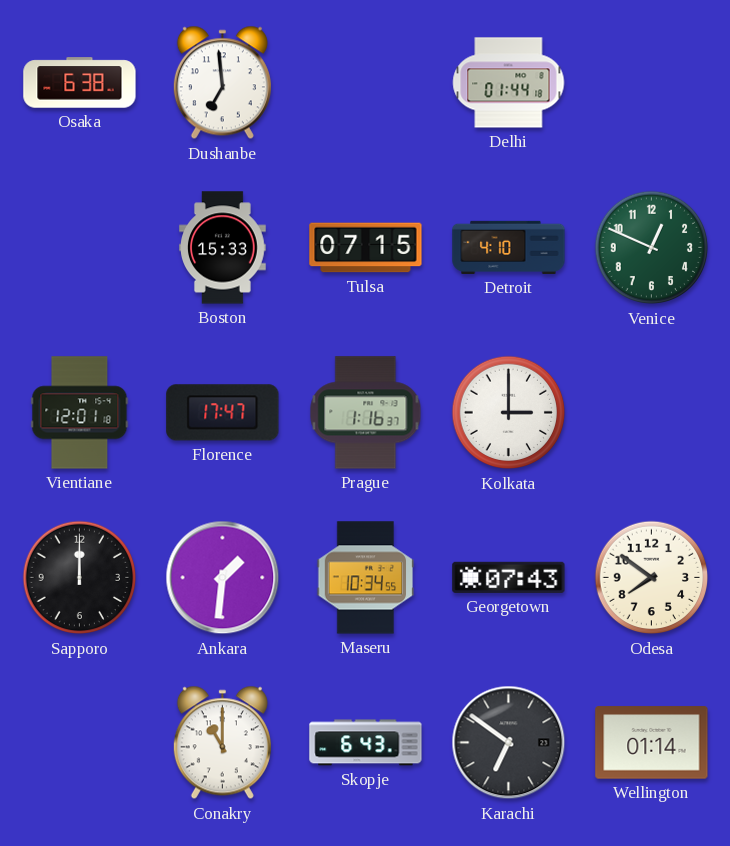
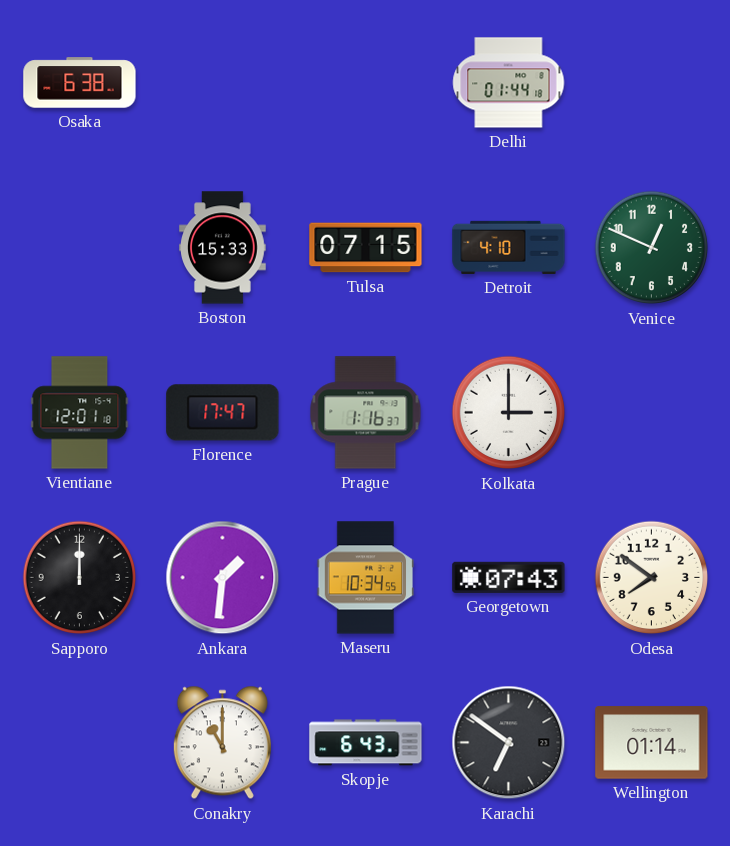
Dushanbe: 6:59 -> none (222, 83)
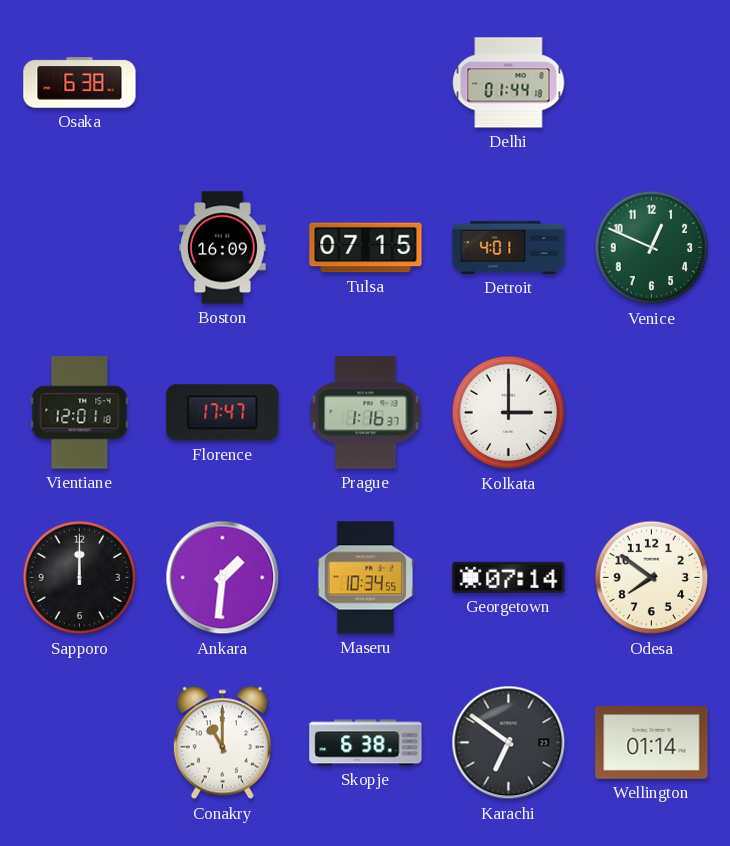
Boston: 15:33 -> 16:09 (223, 248)
Detroit: 4:10 -> 4:01 (509, 247)
Georgetown: 07:43 -> 07:14 (509, 577)
Skopje: 6:43 -> 6:38 (366, 743)
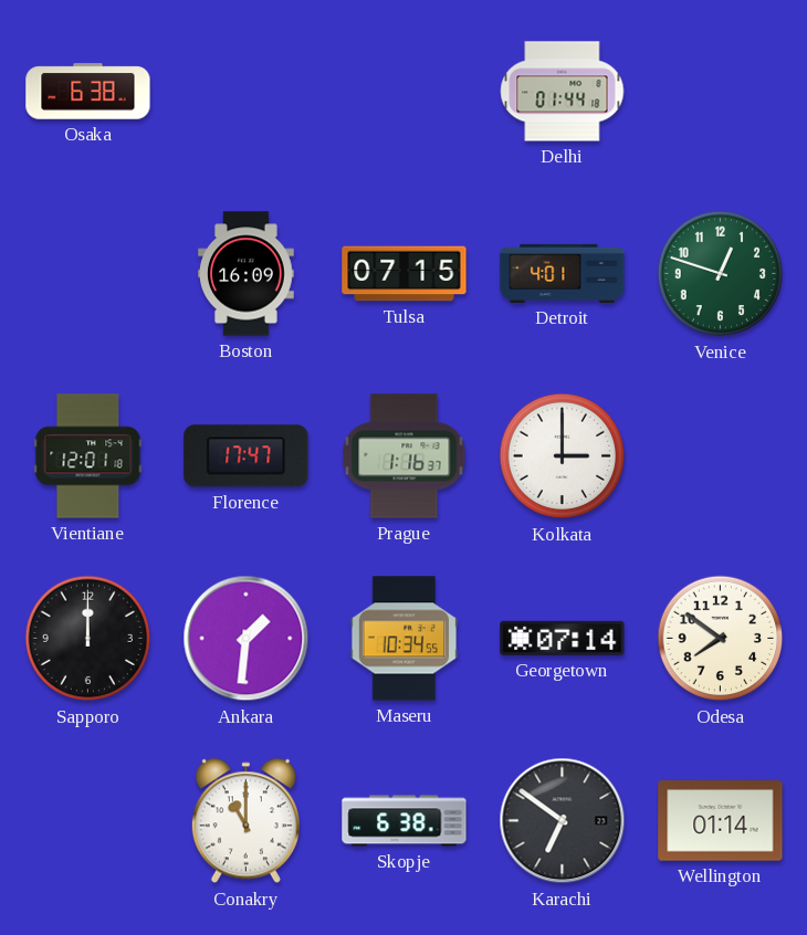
Venice: 12:49 -> 12:48 (721, 274)
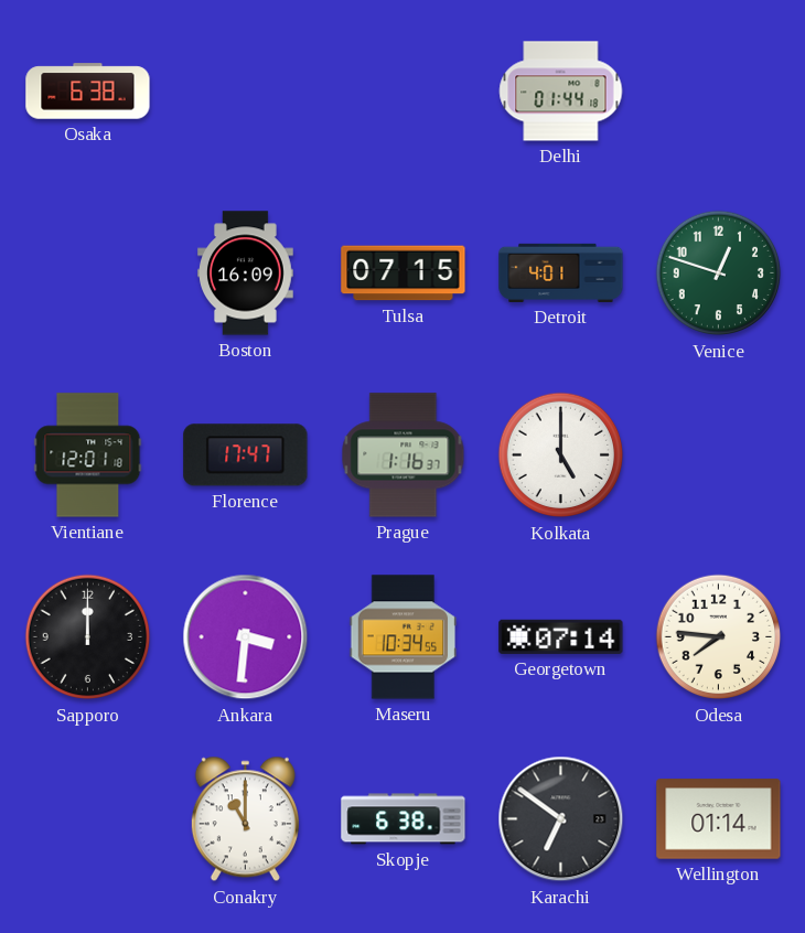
Kolkata: 3:00 -> 5:00 (561, 455)
Ankara: 1:31 -> 3:31 (246, 637)
Odesa: 7:51 -> 7:46 (719, 637)
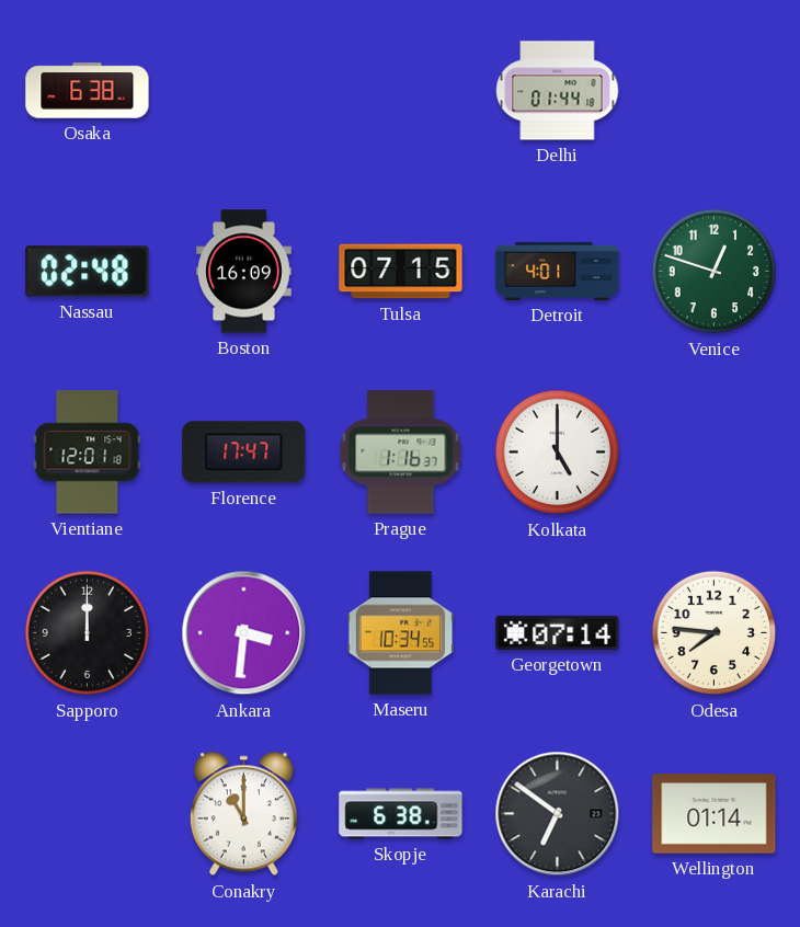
Nassau: none -> 02:48 (88, 272)
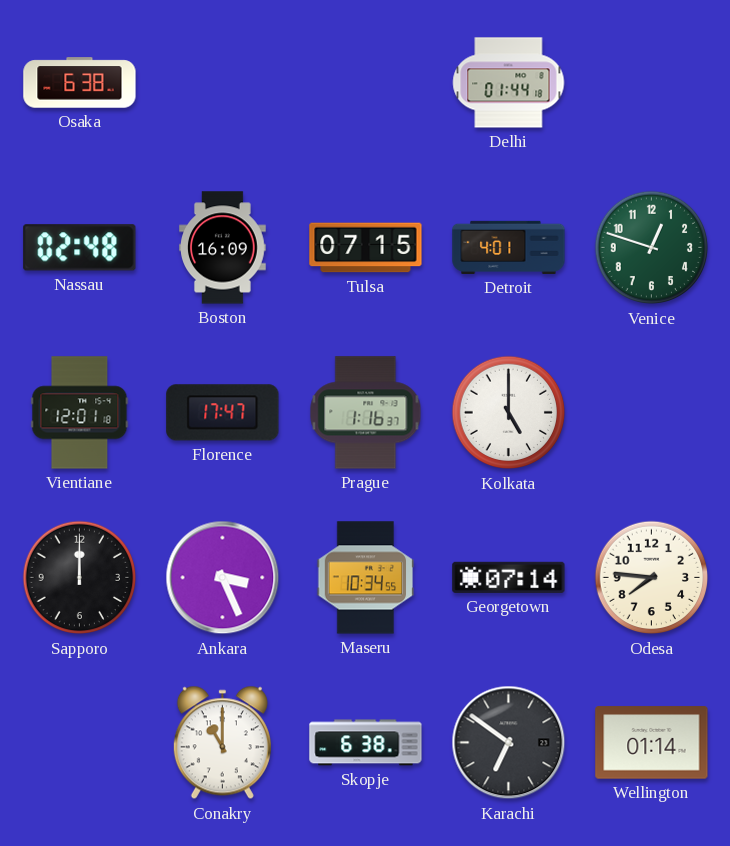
Ankara: 3:31 -> 3:26 (223, 578)
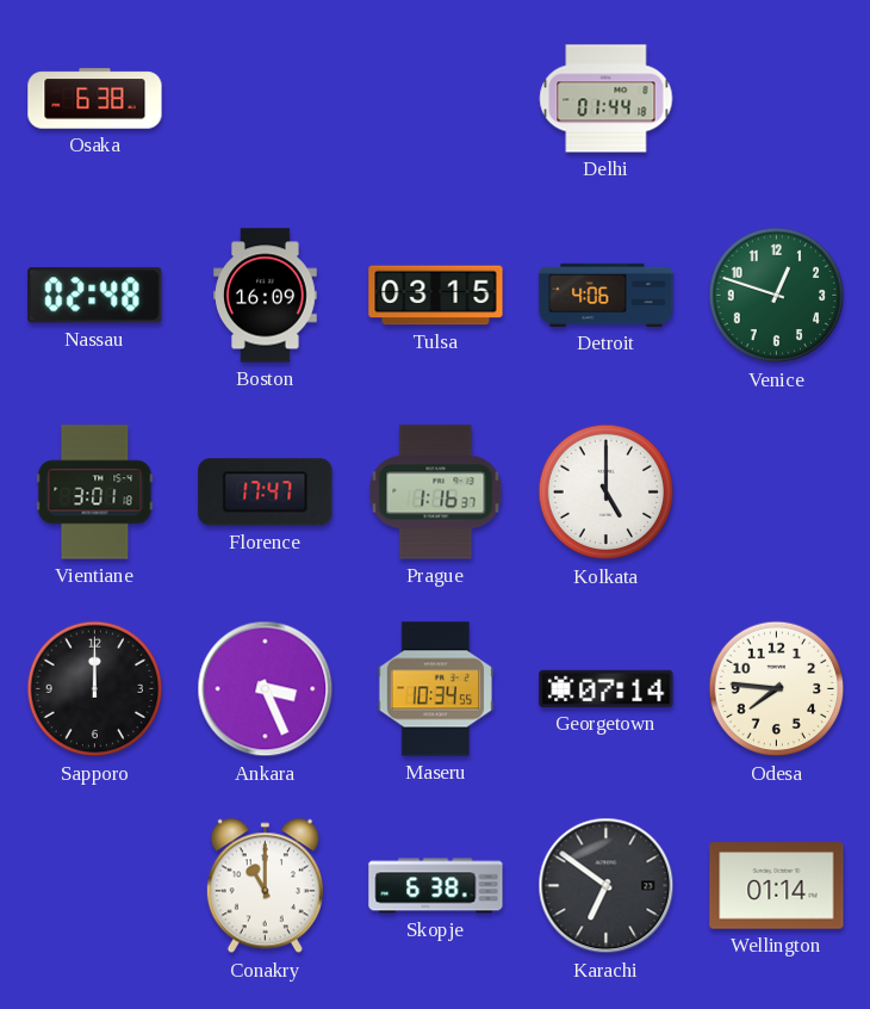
Tulsa: 07:15 -> 03:15 (436, 296)
Detroit: 4:01 -> 4:06 (607, 295)
Vientiane: 12:01 -> 3:01 (95, 493)
